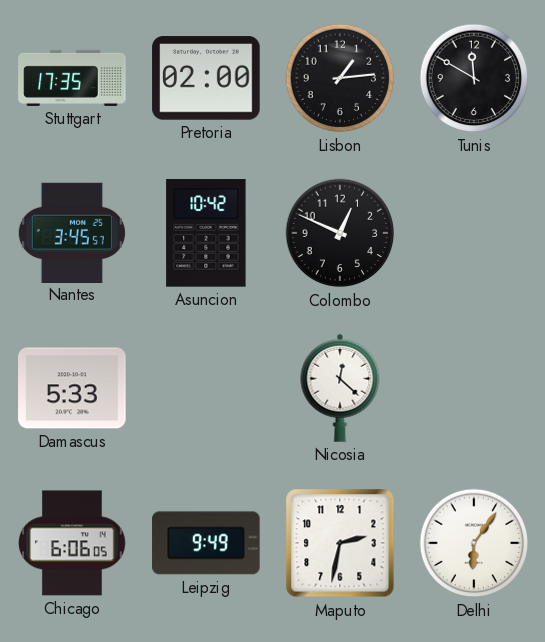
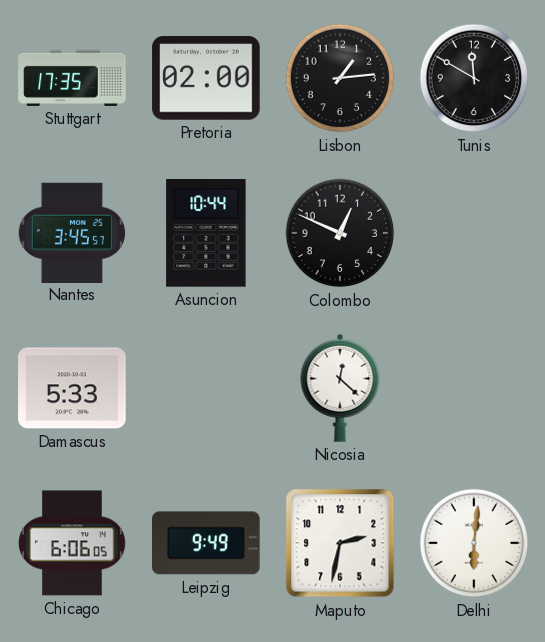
Asuncion: 10:42 -> 10:44 (206, 233)
Delhi: 6:06 -> 6:01 (474, 543)
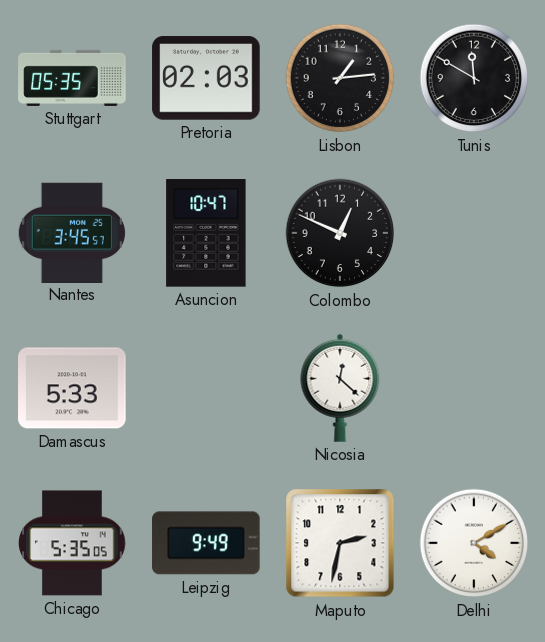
Stuttgart: 17:35 -> 05:35 (72, 78)
Pretoria: 02:00 -> 02:03 (206, 78)
Asuncion: 10:44 -> 10:47 (206, 233)
Chicago: 6:06 -> 5:35 (72, 543)
Delhi: 6:01 -> 4:10 (474, 543)
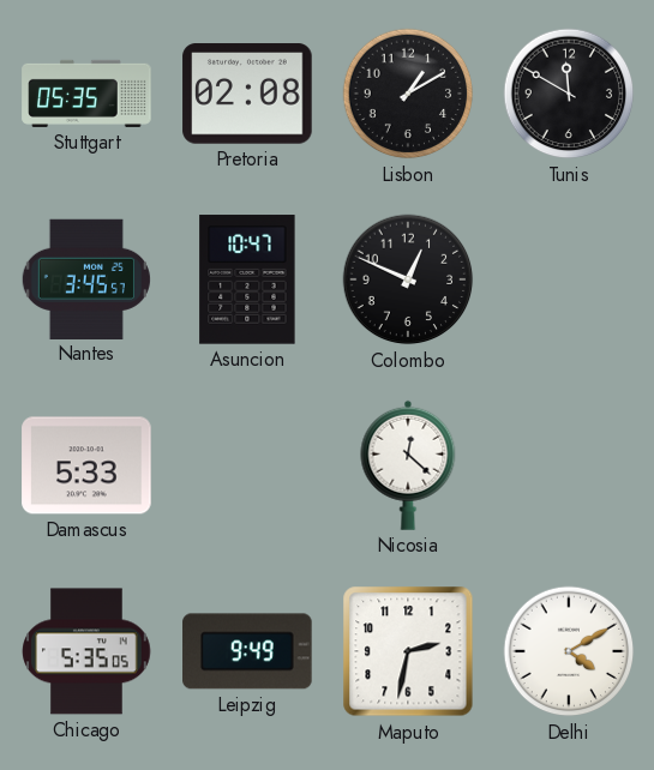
Pretoria: 02:03 -> 02:08 (247, 94)
Lisbon: 1:14 -> 1:10 (408, 94)
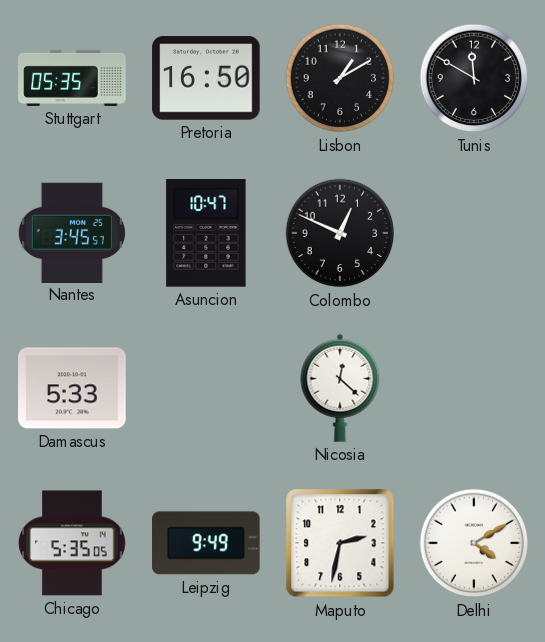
Pretoria: 02:08 -> 16:50 (206, 78)
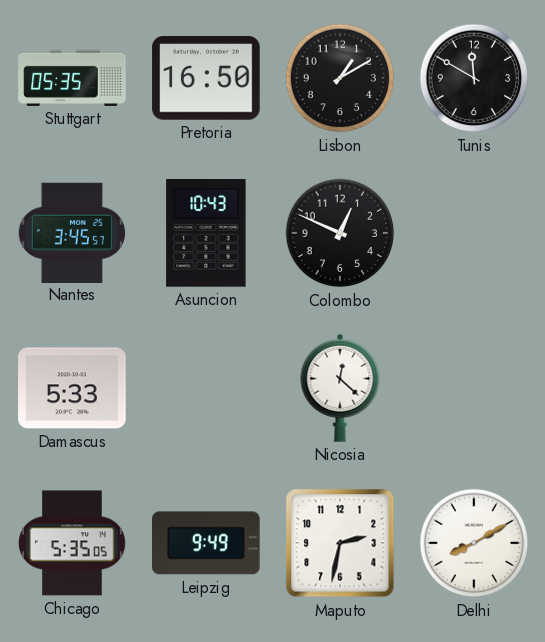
Asuncion: 10:47 -> 10:43 (206, 233)
Delhi: 4:10 -> 8:10 (474, 543)
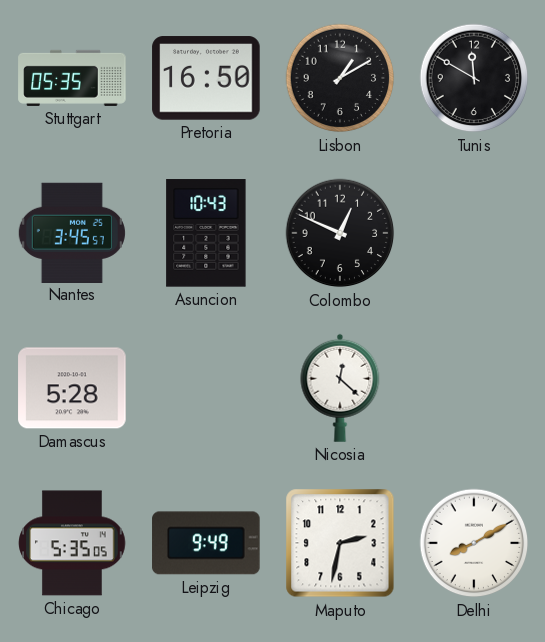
Damascus: 5:33 -> 5:28 (72, 388)
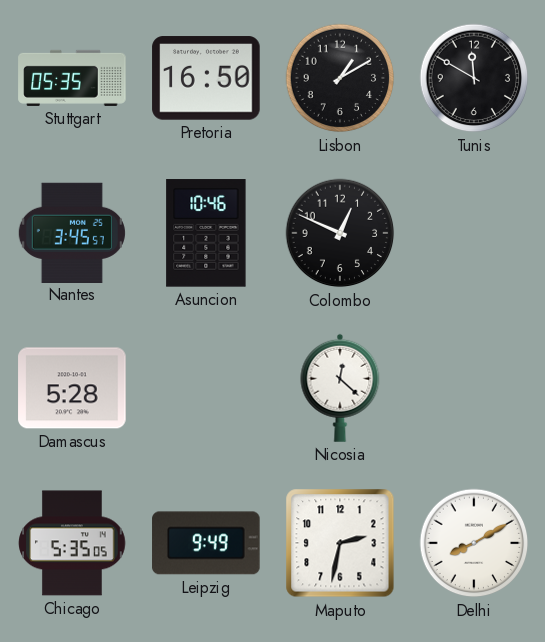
Asuncion: 10:43 -> 10:46 (206, 233)
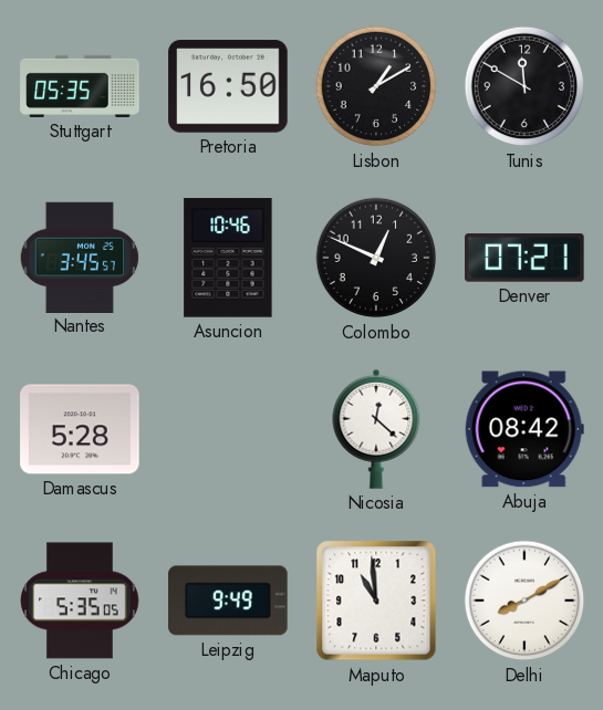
Denver: none -> 07:21 (524, 258)
Abuja: none -> 08:42 (524, 429)
Maputo: 2:32 -> 10:59 (376, 601)
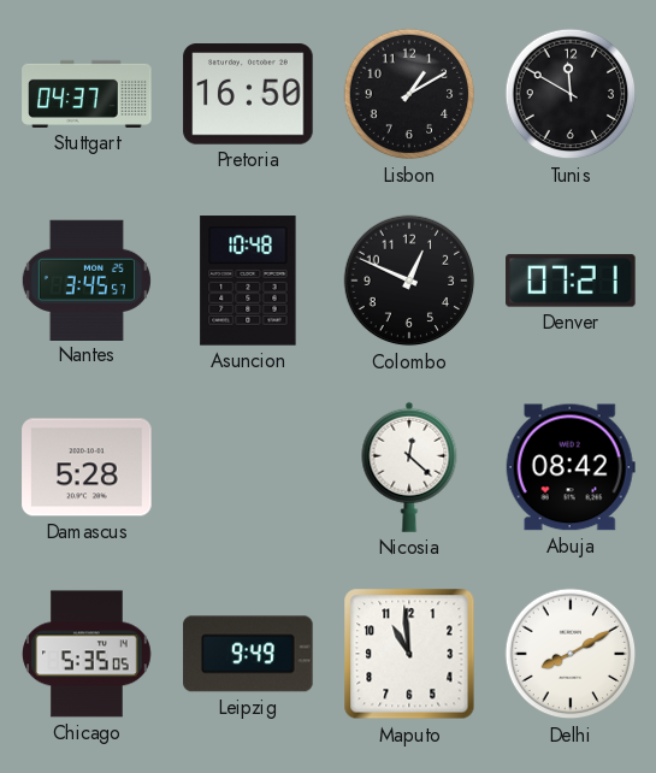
Stuttgart: 05:35 -> 04:37 (87, 94)
Asuncion: 10:46 -> 10:48 (248, 281)
